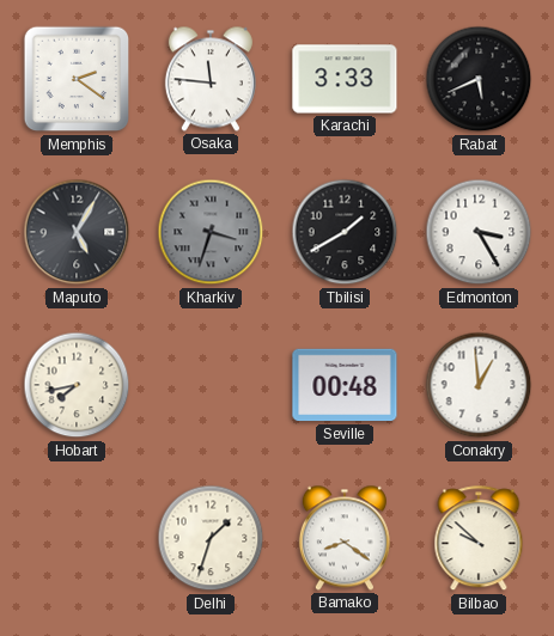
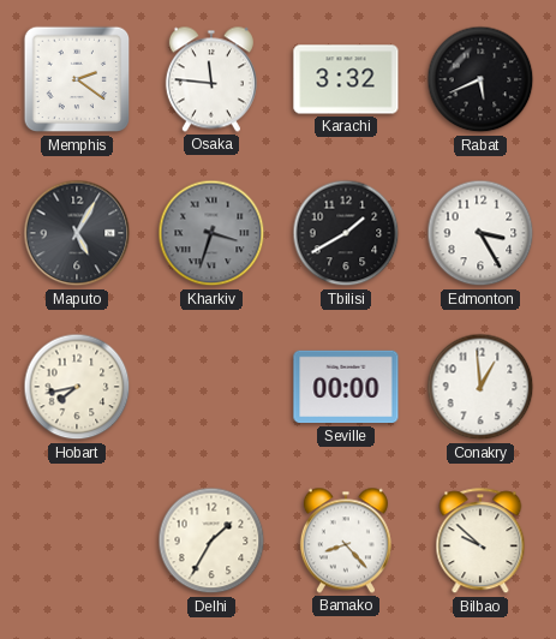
Karachi: 3:33 -> 3:32 (346, 79)
Seville: 00:48 -> 00:00 (346, 387)
Delhi: 1:33 -> 1:35 (211, 541)
Bamako: 8:21 -> 8:23 (346, 541)
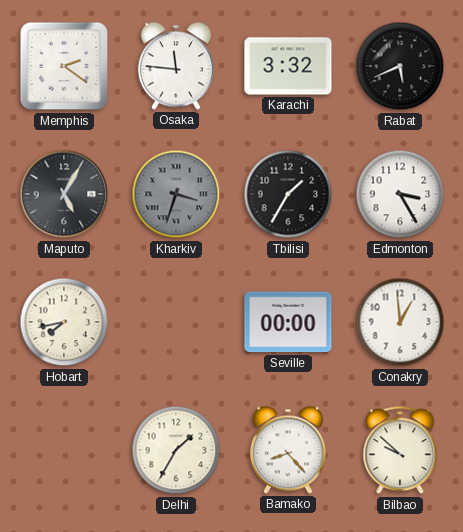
Tbilisi: 1:40 -> 1:35 (288, 194)
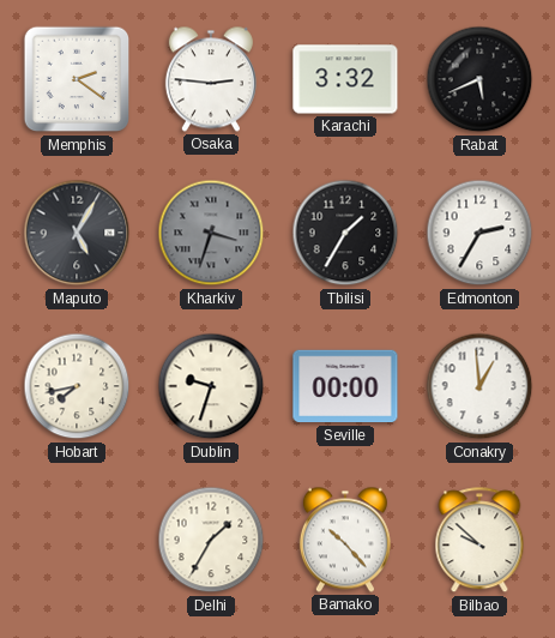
Osaka: 11:46 -> 2:46 (211, 79)
Edmonton: 3:25 -> 2:35 (479, 233)
Dublin: none -> 9:33 (211, 386)
Bamako: 8:23 -> 10:23 (345, 540)
